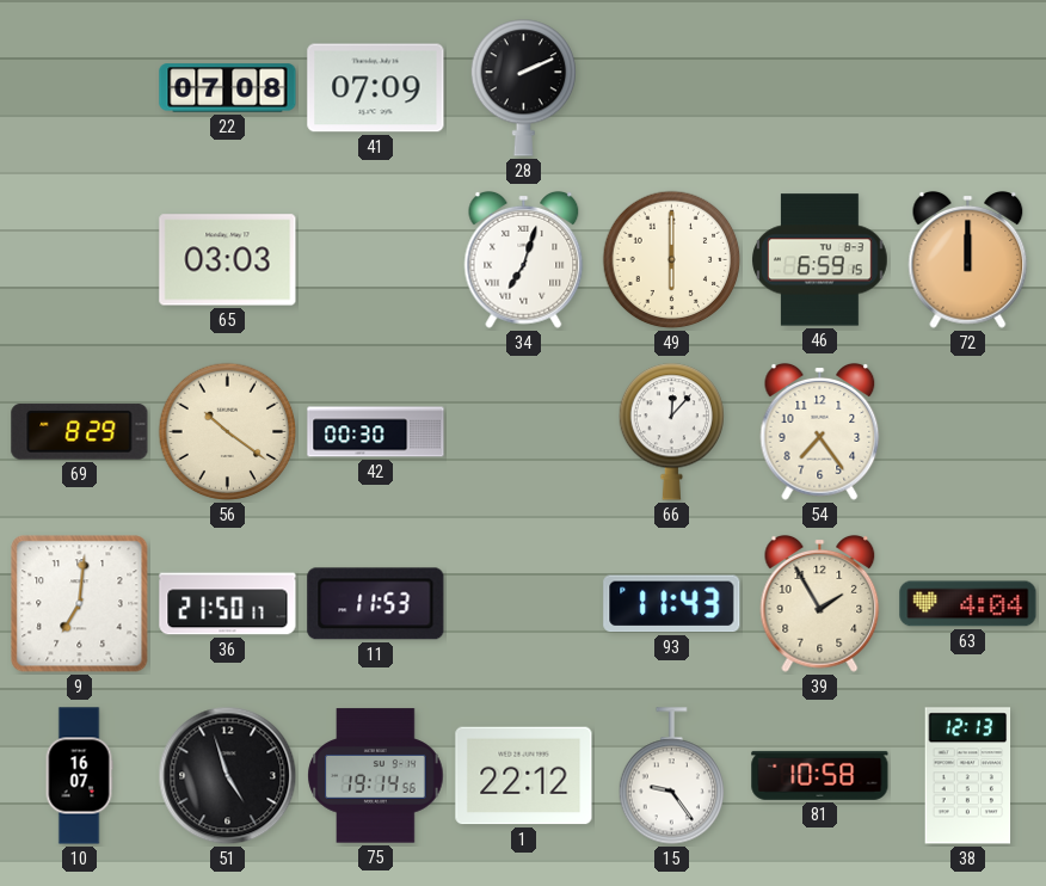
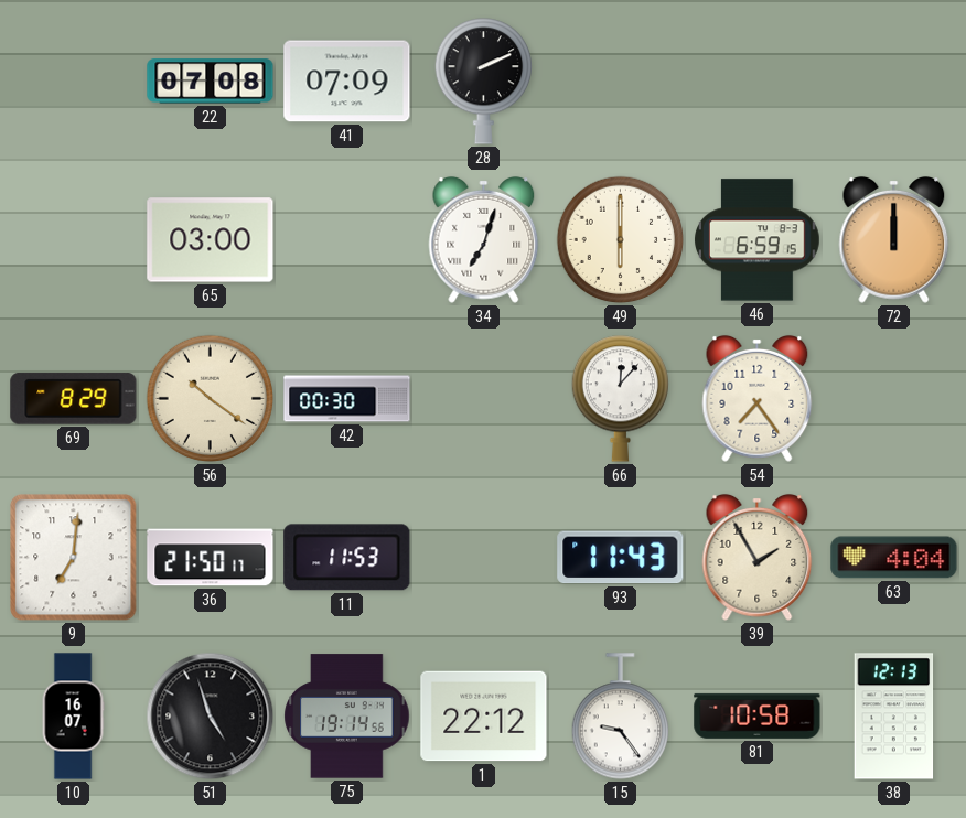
65: 03:03 -> 03:00 (211, 240)
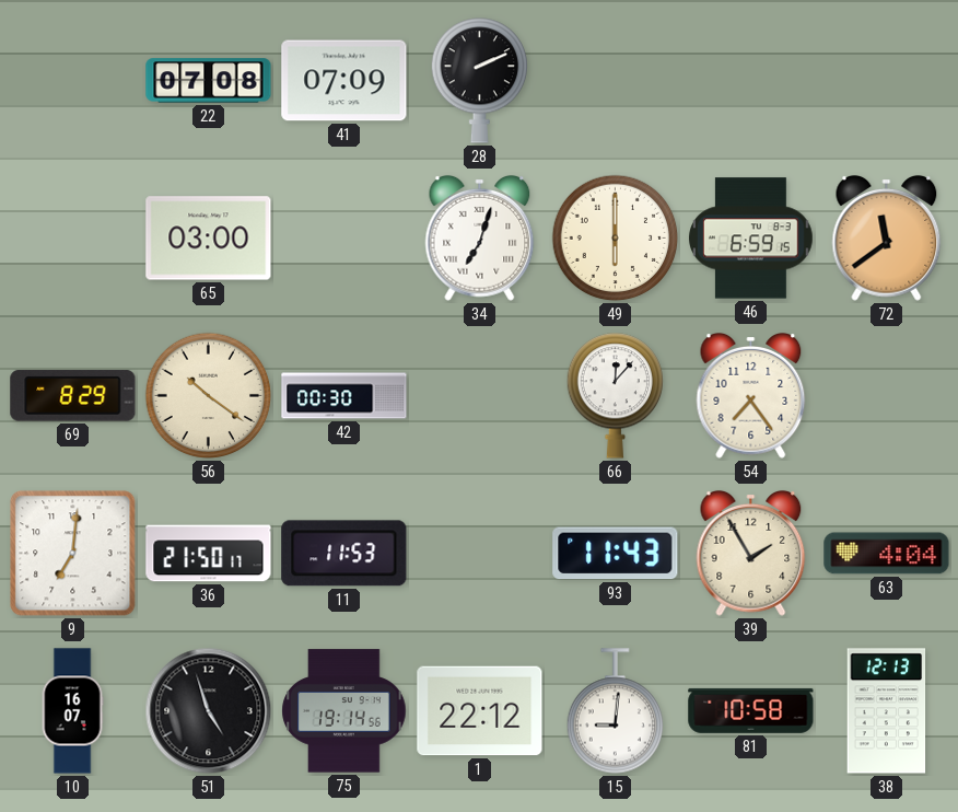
72: 12:00 -> 11:39 (887, 237)
15: 9:24 -> 9:01 (615, 711)
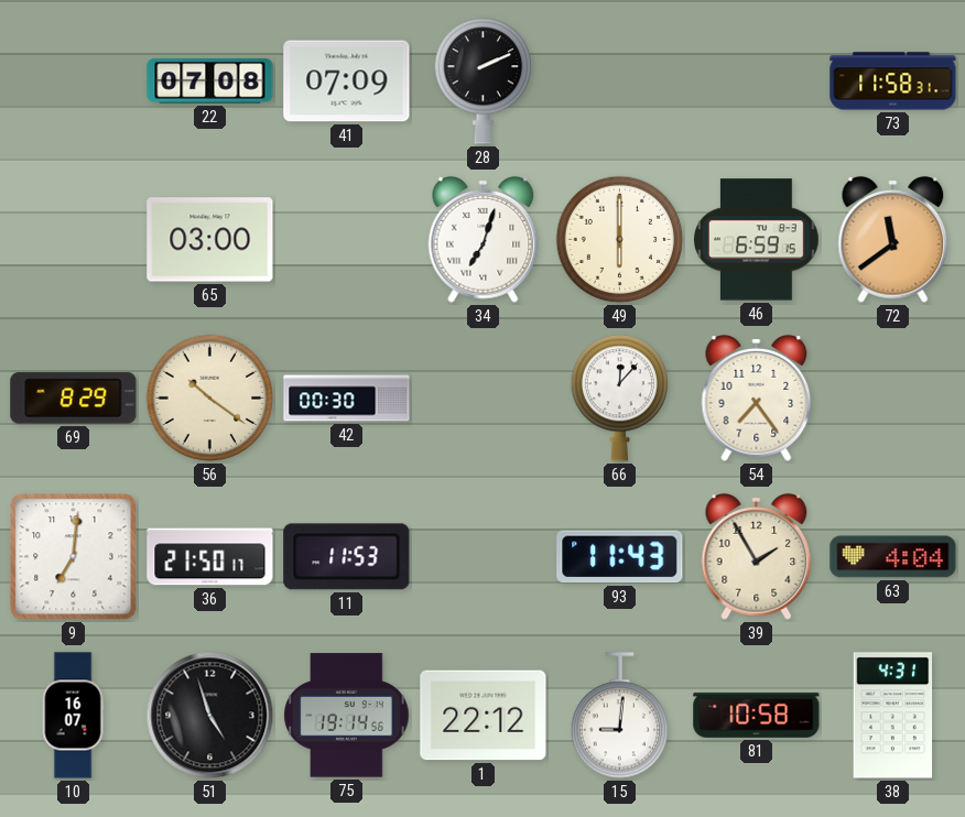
73: none -> 11:58 (893, 81)
38: 12:13 -> 4:31 (893, 716)
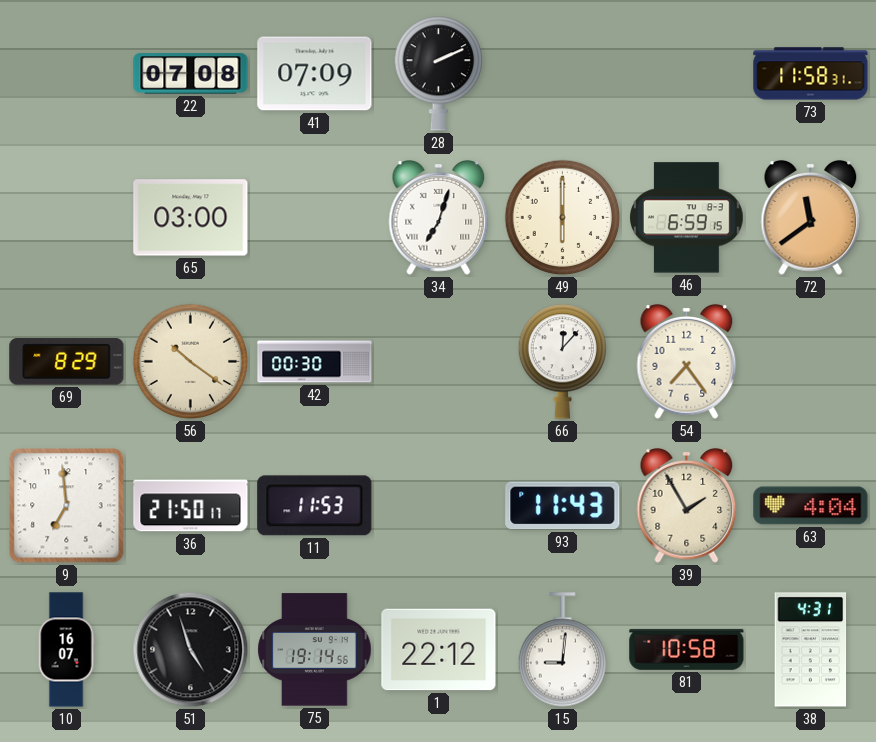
9: 7:01 -> 6:59 (67, 506)
